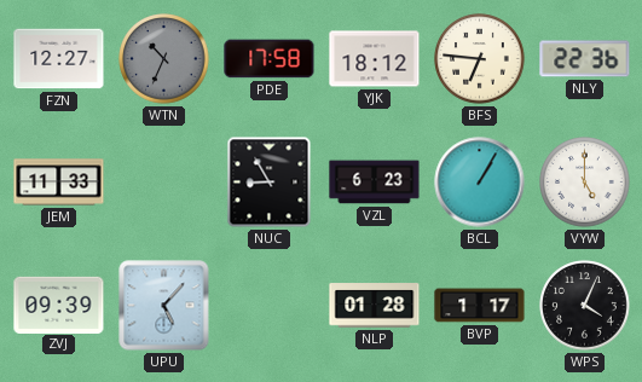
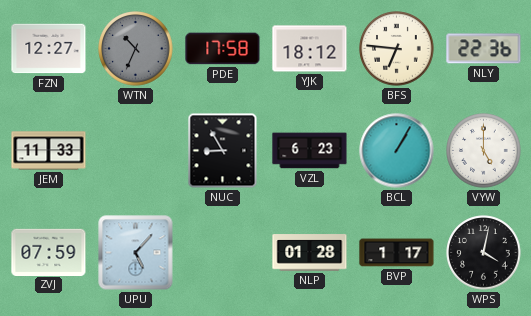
ZVJ: 09:39 -> 07:59 (49, 252)
WPS: 4:04 -> 4:02 (484, 253)
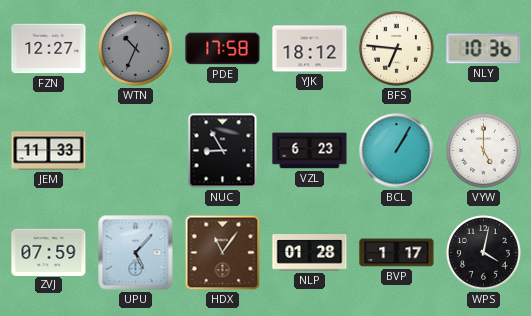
NLY: 22:36 -> 10:36 (484, 49)
HDX: none -> 11:06 (223, 253)
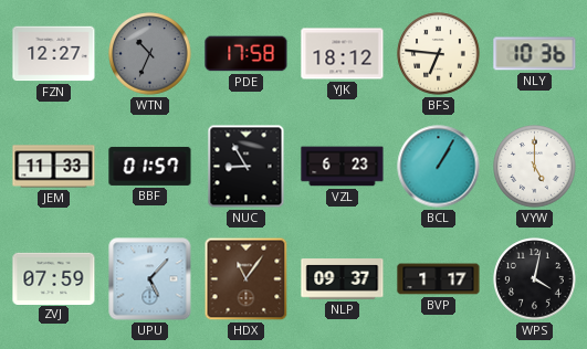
BBF: none -> 01:57 (150, 166)
NLP: 01:28 -> 09:37 (343, 279)
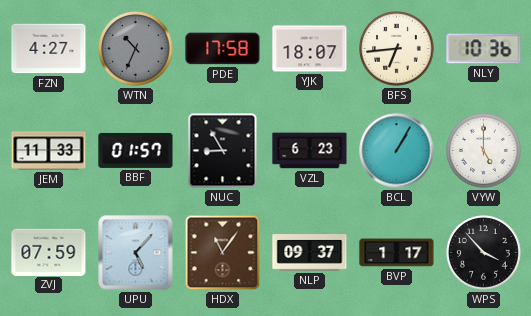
FZN: 12:27 -> 4:27 (49, 49)
YJK: 18:12 -> 18:07 (310, 49)
BFS: 6:46 -> 6:44 (397, 49)
WPS: 4:02 -> 3:53 (484, 253)
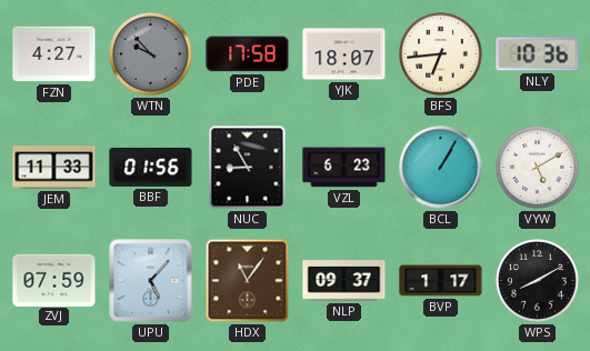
WTN: 10:34 -> 9:53 (151, 54)
BBF: 01:57 -> 01:56 (151, 167)
VYW: 5:00 -> 5:10 (538, 168)
WPS: 3:53 -> 8:10 (538, 281)
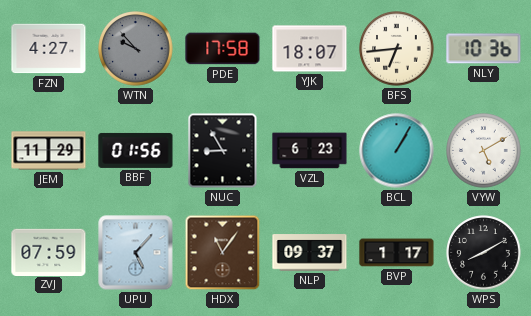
JEM: 11:33 -> 11:29 (49, 151)
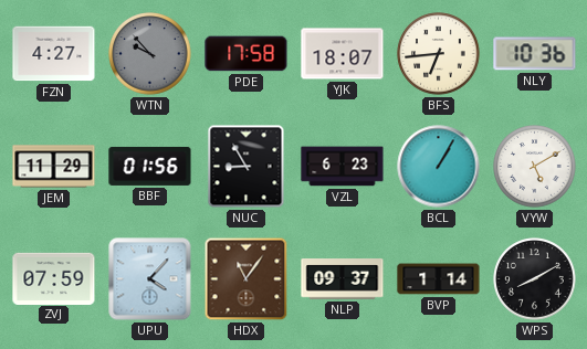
UPU: 5:07 -> 4:07 (150, 279)
BVP: 1:17 -> 1:14 (439, 279)
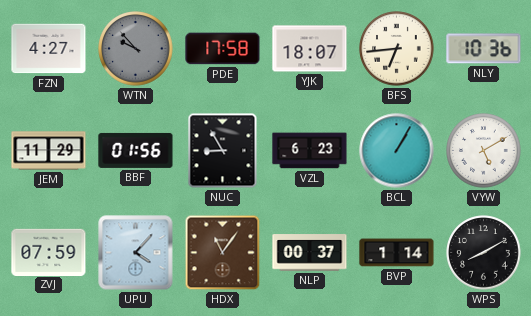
NLP: 09:37 -> 00:37 (310, 253)
